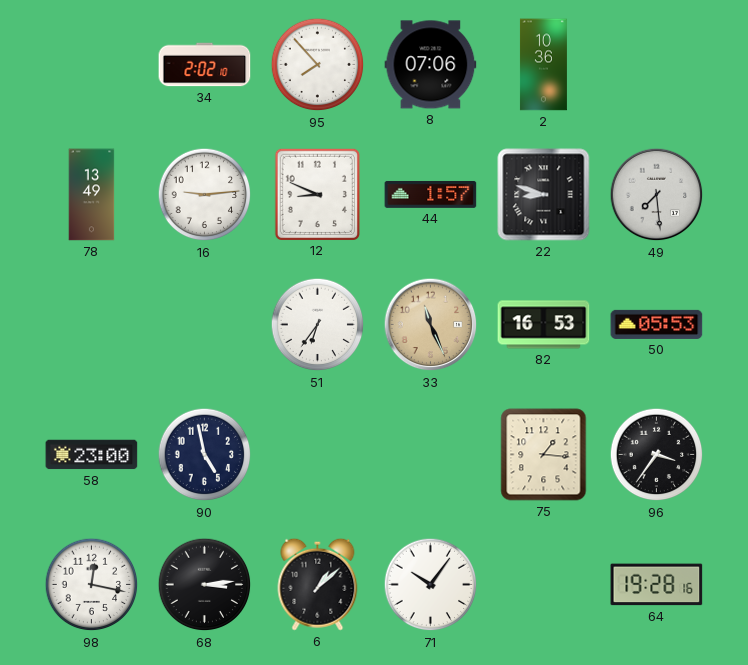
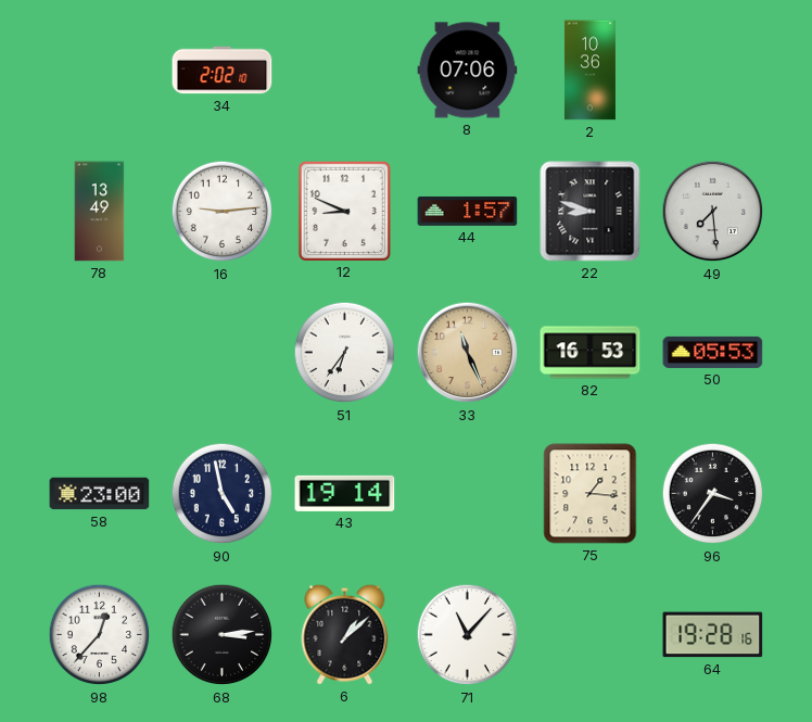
95: 7:53 -> none (318, 65)
43: none -> 19:14 (345, 493)
98: 12:17 -> 12:37 (100, 635)
71: 10:06 -> 11:07 (468, 635)
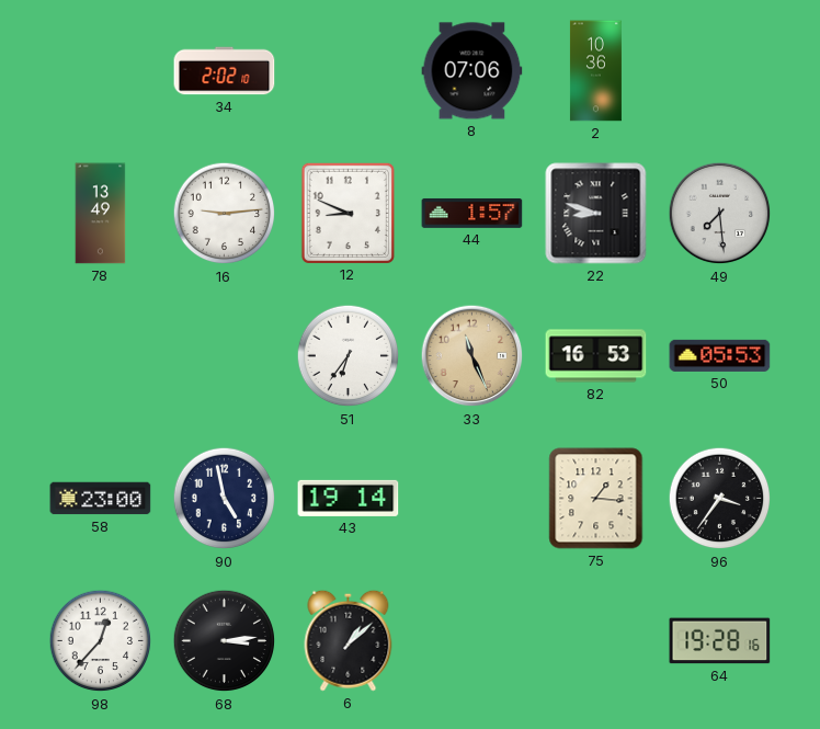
71: 11:07 -> none (468, 635)
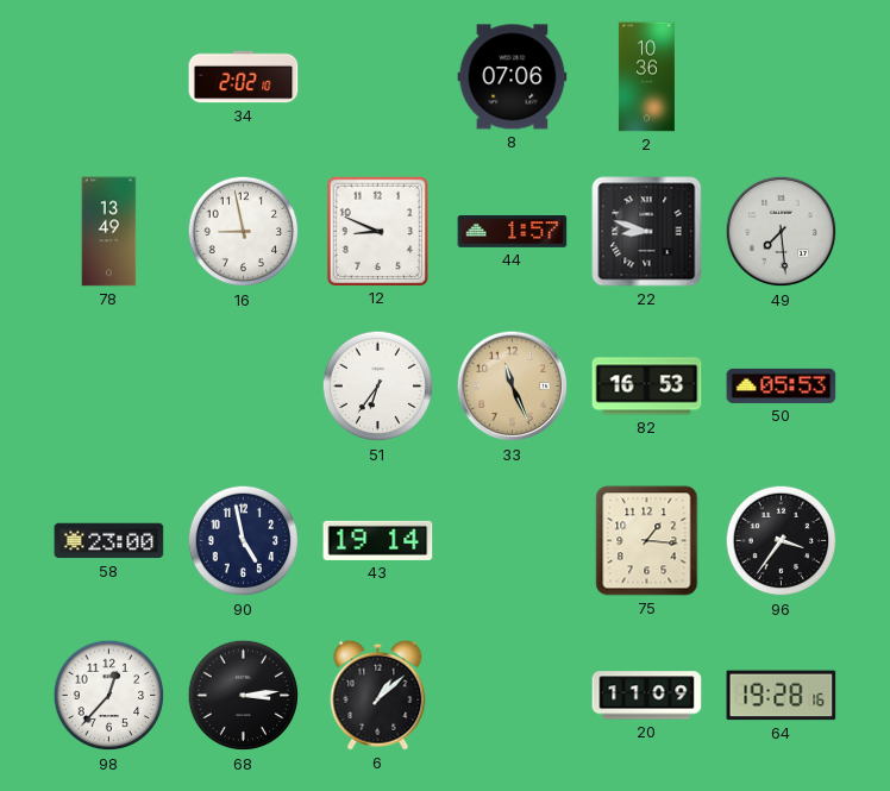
16: 9:14 -> 8:58 (244, 232)
20: none -> 11:09 (647, 696)
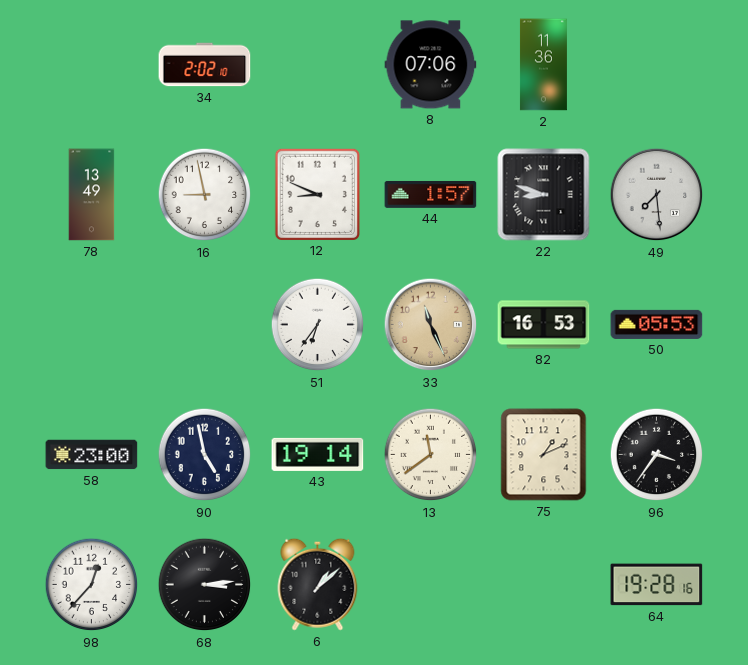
2: 10:36 -> 11:36 (543, 65)
13: none -> 11:39 (431, 455)
75: 1:16 -> 1:11 (544, 455)
20: 11:09 -> none (647, 696)
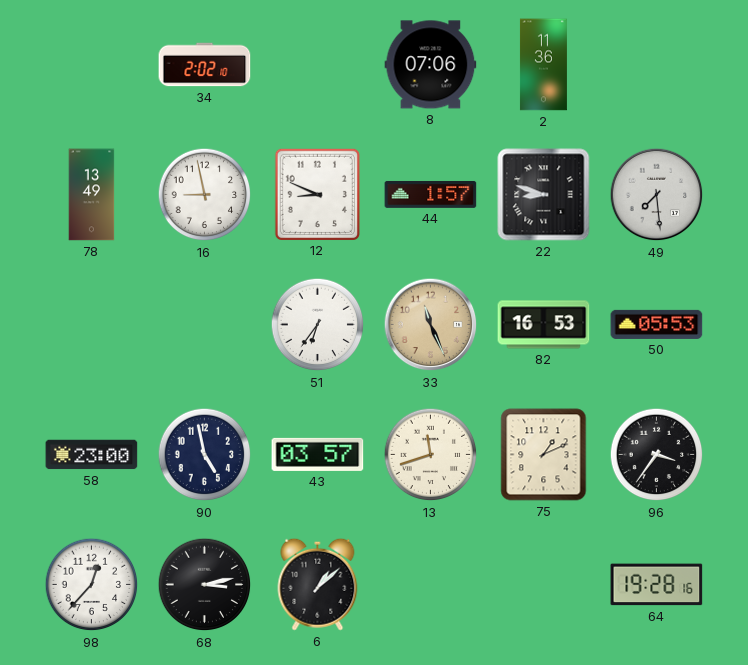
43: 19:14 -> 03:57 (318, 454)
13: 11:39 -> 11:42 (431, 455)
68: 3:14 -> 3:13 (205, 585)
